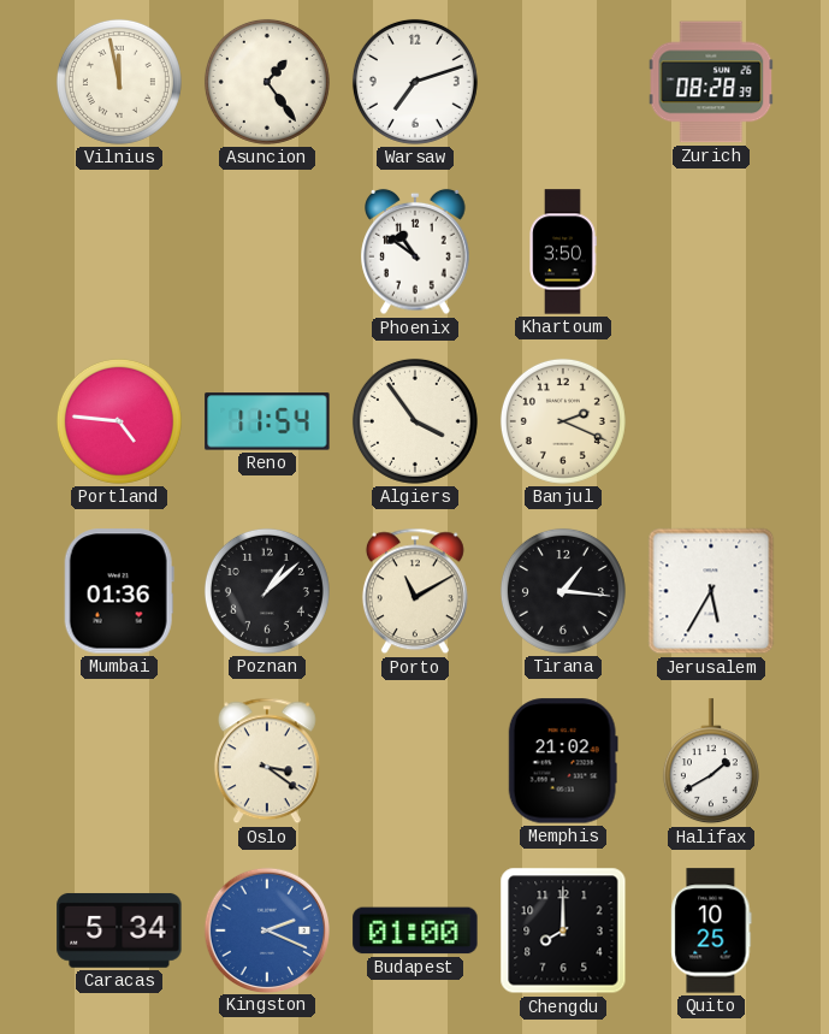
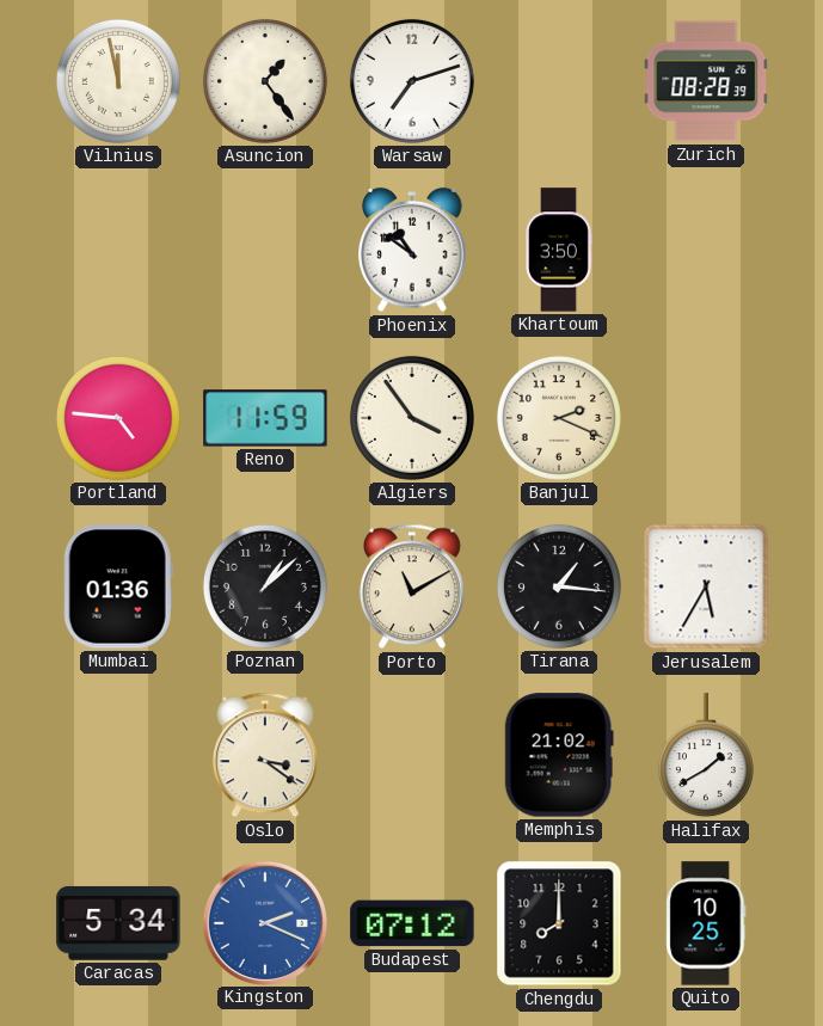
Reno: 11:54 -> 11:59 (265, 418)
Budapest: 01:00 -> 07:12 (412, 923)
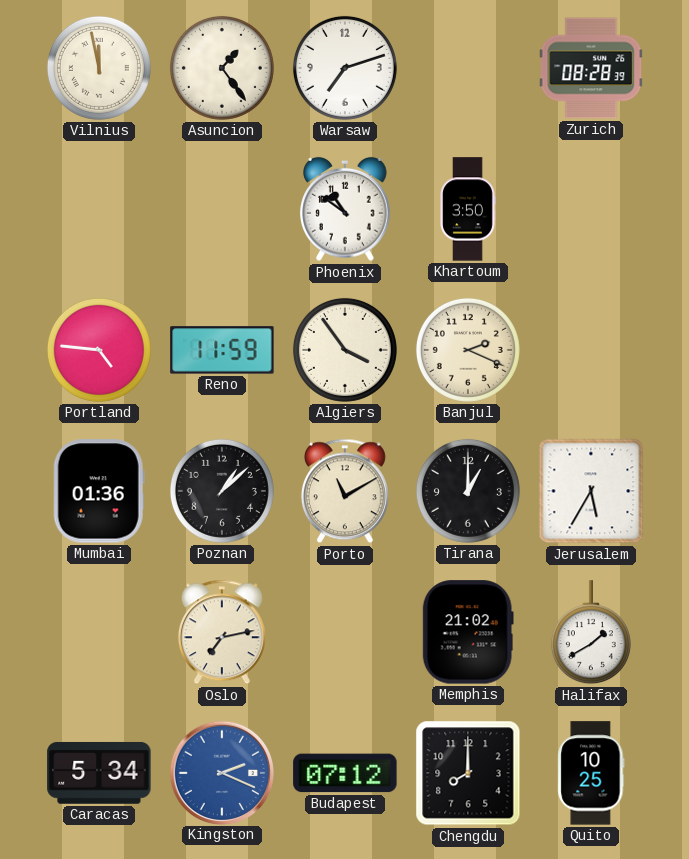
Tirana: 1:16 -> 1:00 (468, 491)
Oslo: 3:21 -> 7:13 (222, 632)
